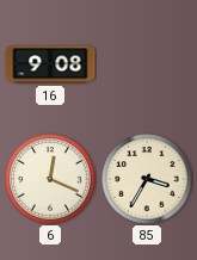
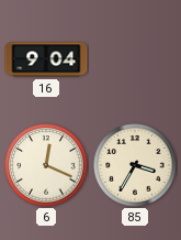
16: 9:08 -> 9:04 (46, 59)
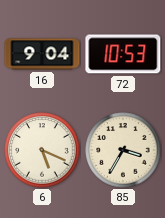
72: none -> 10:53 (123, 54)
6: 12:19 -> 5:19 (42, 150)
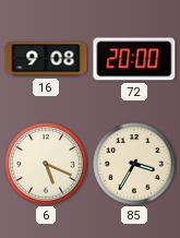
16: 9:04 -> 9:08 (46, 59)
72: 10:53 -> 20:00 (134, 59)
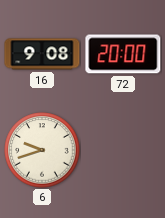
6: 5:19 -> 9:42 (42, 150)
85: 3:35 -> none (134, 164)
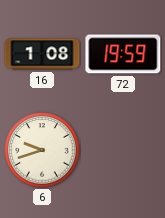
16: 9:08 -> 1:08 (42, 54)
72: 20:00 -> 19:59 (123, 54)
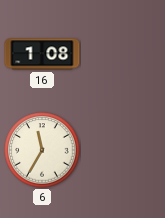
72: 19:59 -> none (123, 54)
6: 9:42 -> 11:35 (42, 150)
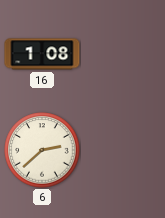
6: 11:35 -> 2:38 (42, 150)
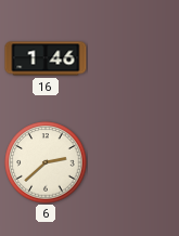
16: 1:08 -> 1:46 (46, 58)
